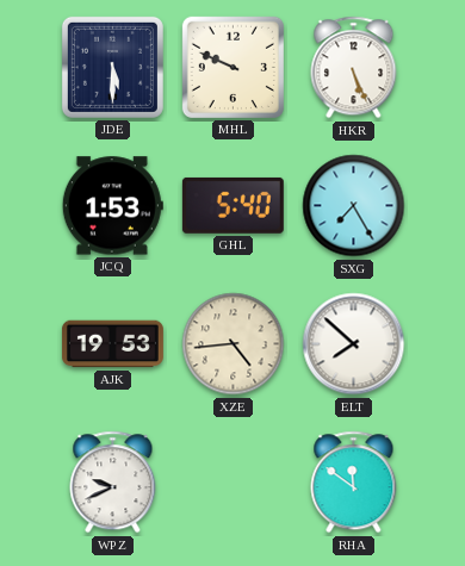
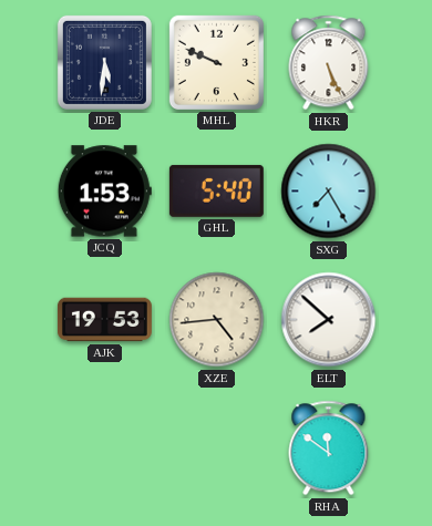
JDE: 5:30 -> 5:31 (104, 62)
WPZ: 9:41 -> none (113, 483)
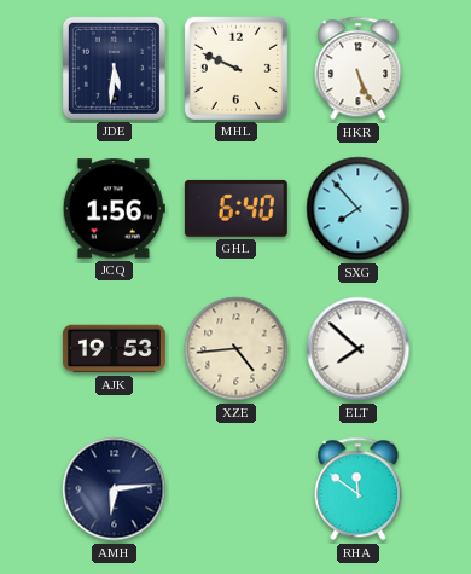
JCQ: 1:53 -> 1:56 (114, 209)
GHL: 5:40 -> 6:40 (235, 208)
SXG: 7:25 -> 7:53 (359, 209)
AMH: none -> 6:14 (115, 489)
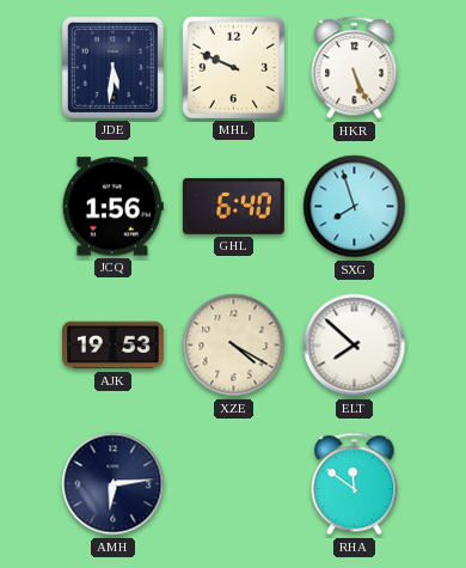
SXG: 7:53 -> 7:57 (355, 207)
XZE: 4:44 -> 4:20 (234, 346)
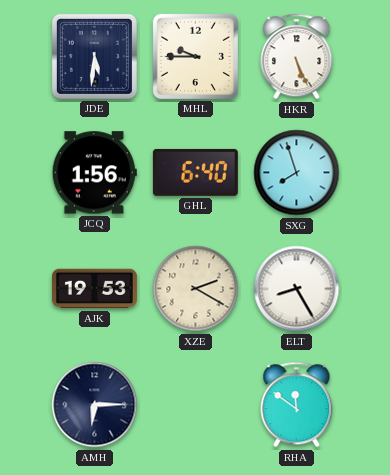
MHL: 9:49 -> 9:45 (195, 56)
XZE: 4:20 -> 2:20 (196, 289)
ELT: 7:52 -> 8:25 (297, 289)
AMH: 6:14 -> 6:15 (95, 405)
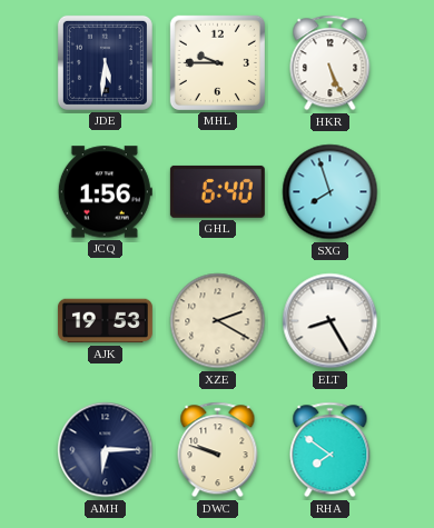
DWC: none -> 9:48 (218, 450)
RHA: 11:51 -> 7:51 (331, 450)
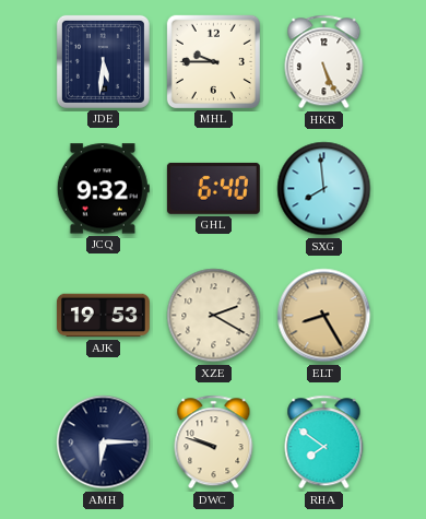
JCQ: 1:56 -> 9:32 (103, 189)
SXG: 7:57 -> 7:59 (324, 189)
ELT dial: white -> champagne (324, 316)
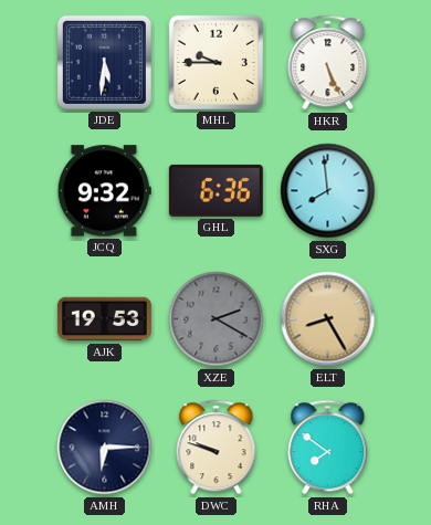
GHL: 6:40 -> 6:36 (215, 190)
XZE dial: cream -> grey (217, 319)
